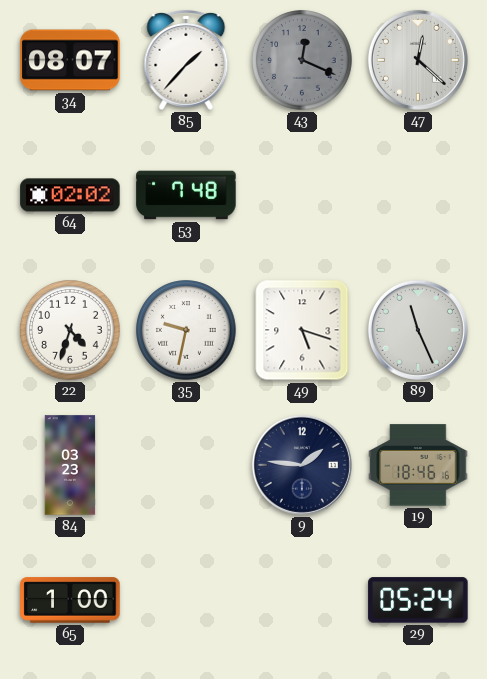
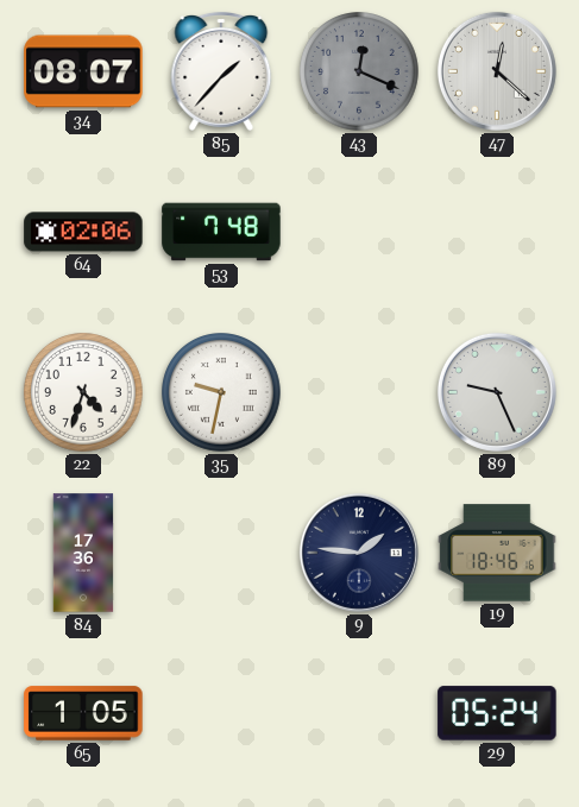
64: 02:02 -> 02:06 (83, 232)
49: 5:18 -> none (302, 330)
89: 11:26 -> 9:26 (497, 392)
84: 03:23 -> 17:36 (83, 553)
65: 1:00 -> 1:05 (83, 713)
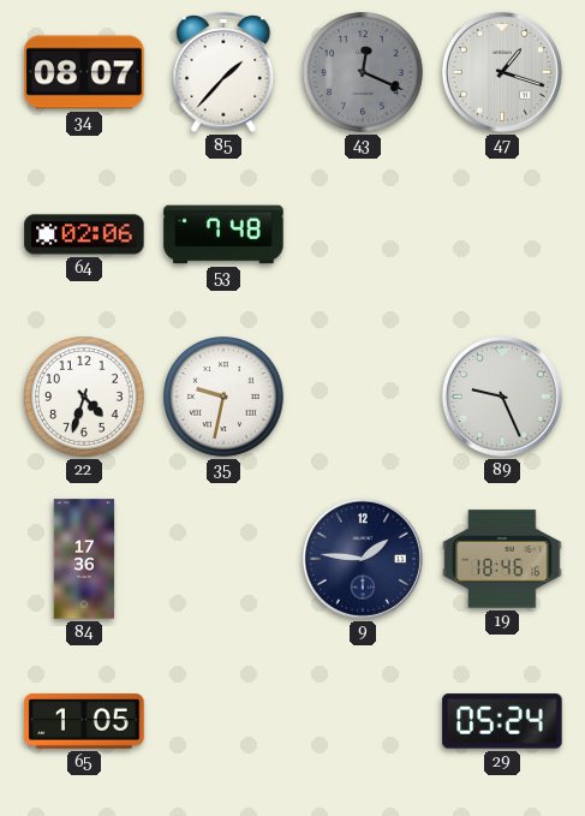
47: 12:22 -> 1:18 (502, 72)
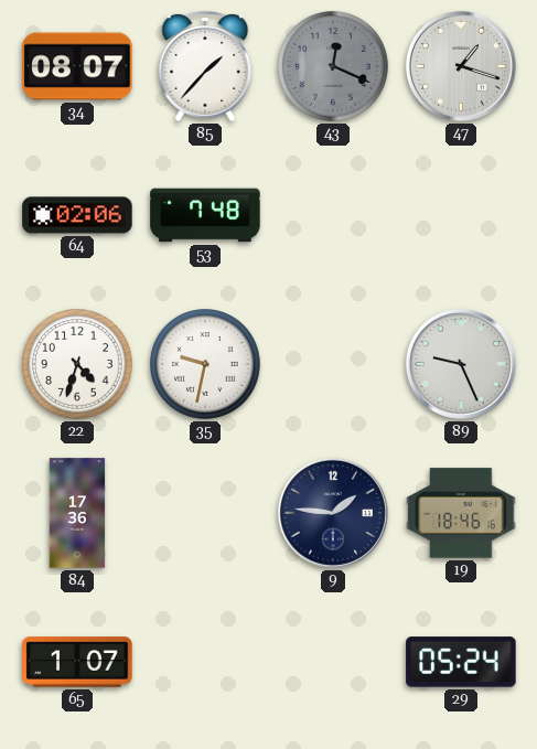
65: 1:05 -> 1:07 (77, 662)
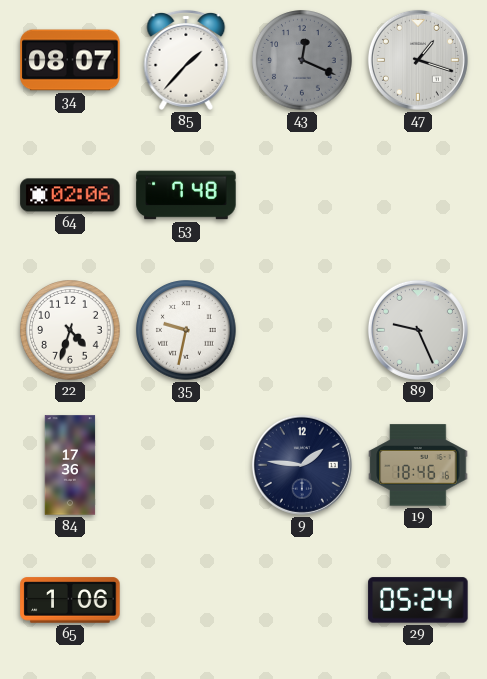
65: 1:07 -> 1:06 (70, 600)
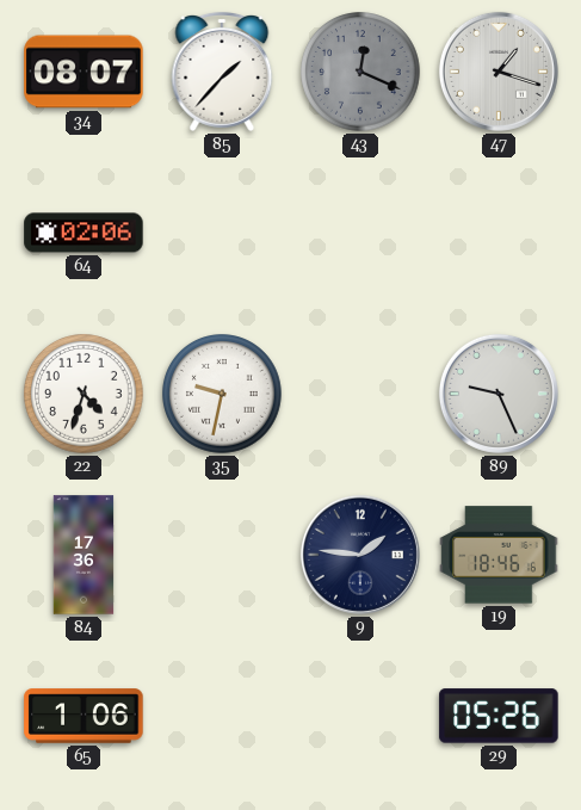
53: 7:48 -> none (186, 195)
29: 05:24 -> 05:26 (499, 716)
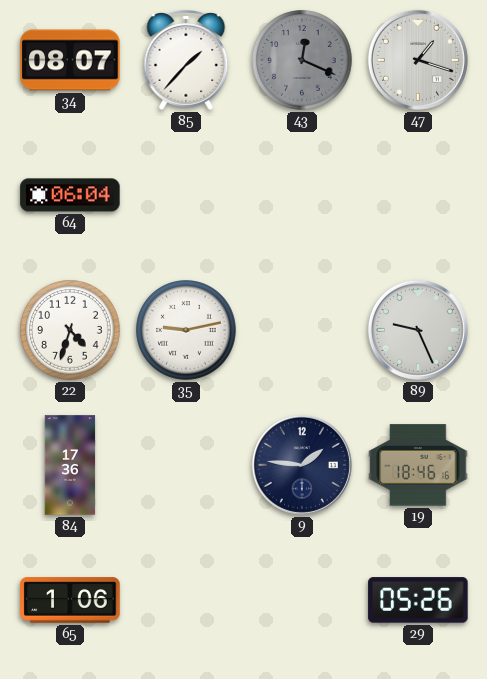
64: 02:06 -> 06:04 (70, 195)
35: 9:32 -> 9:13 (186, 330)
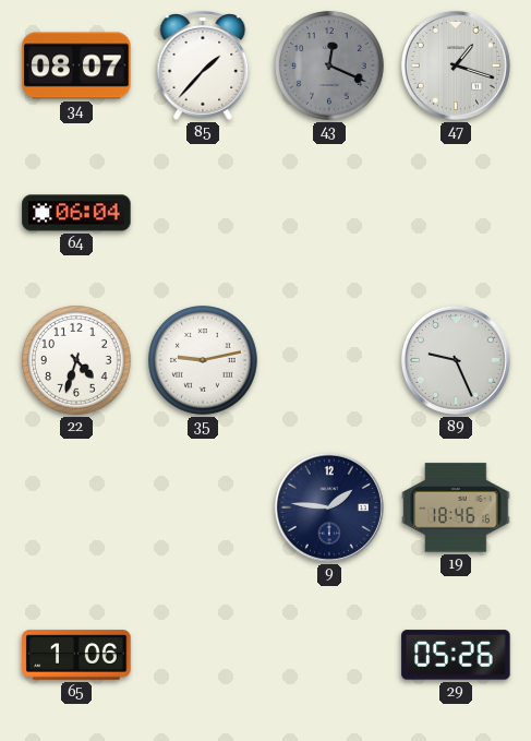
84: 17:36 -> none (70, 465)
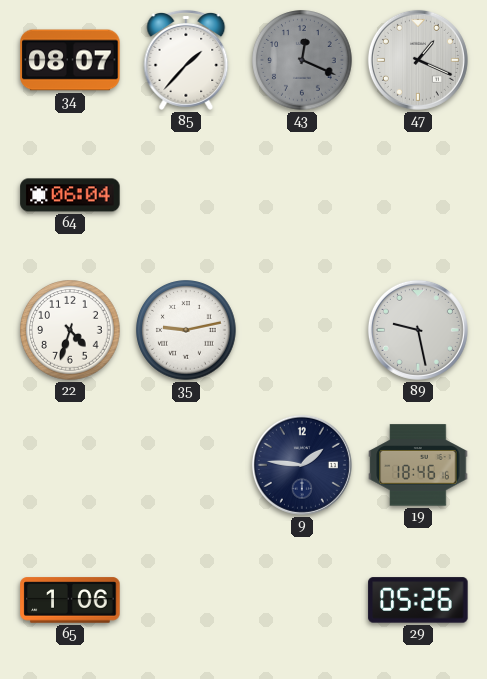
47: 1:18 -> 1:19 (418, 60)
89: 9:26 -> 9:28 (418, 330)
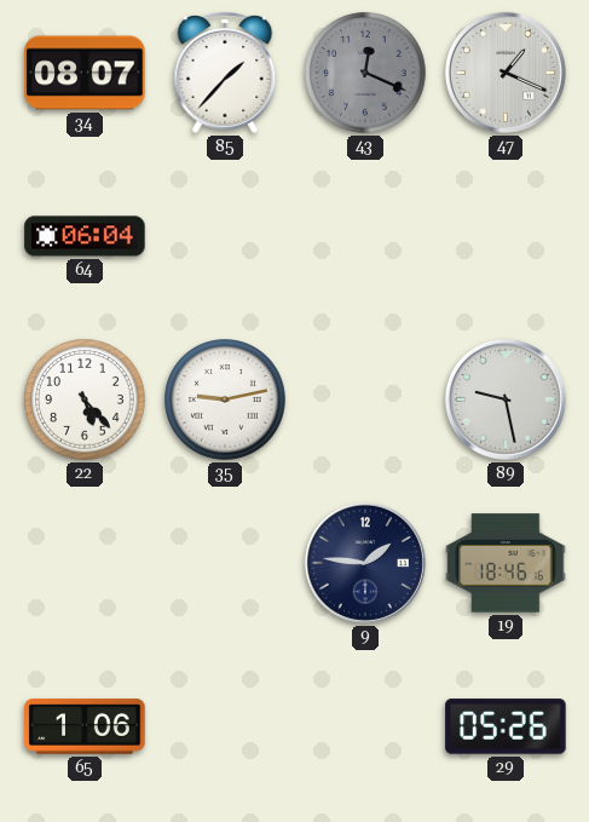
22: 4:33 -> 5:23 (85, 399)
